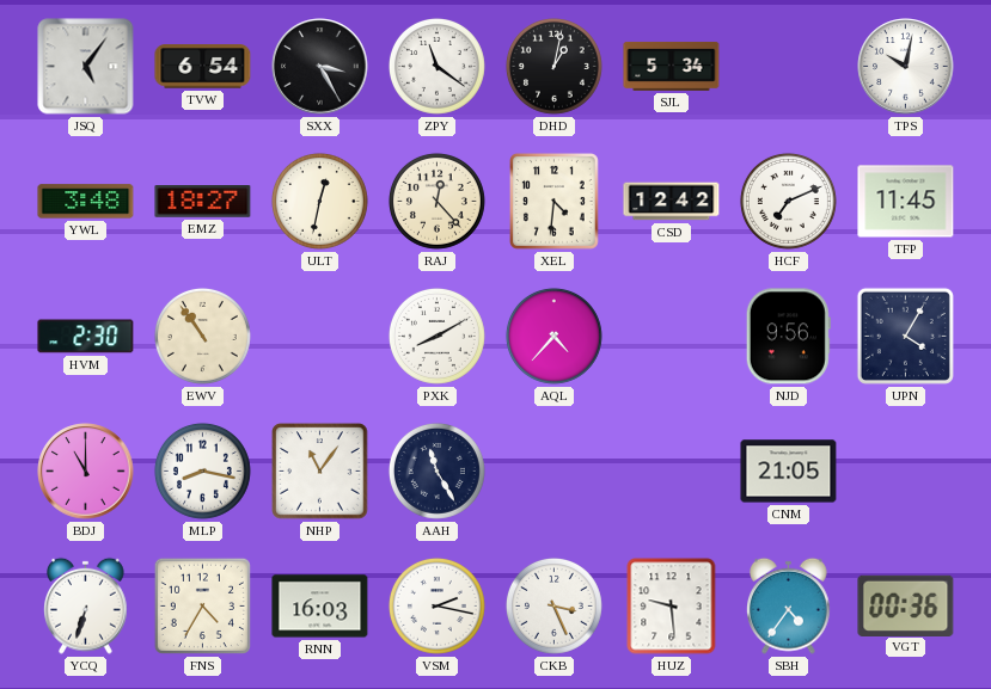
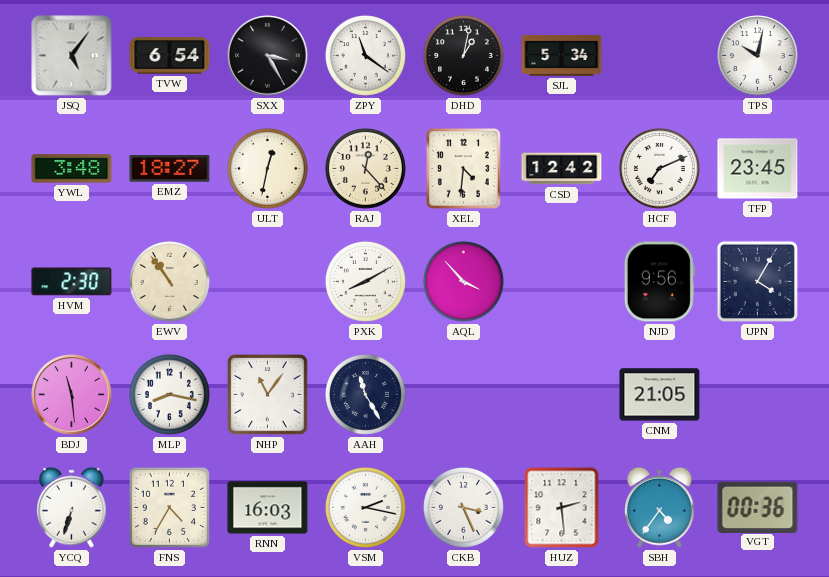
TFP: 11:45 -> 23:45 (758, 169)
AQL: 4:37 -> 3:53 (463, 281)
BDJ: 11:00 -> 11:29 (72, 395)
HUZ: 9:29 -> 2:29 (562, 508)
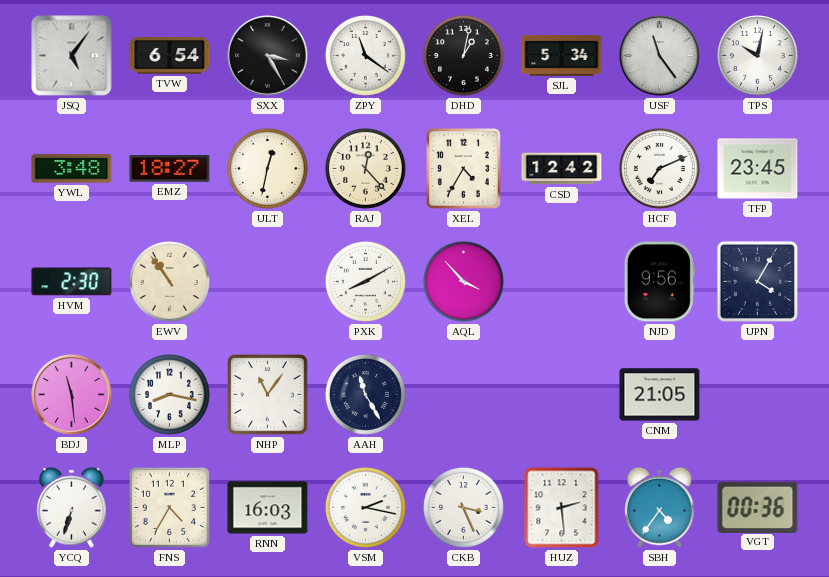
USF: none -> 11:24 (660, 56)
XEL: 4:31 -> 4:35 (463, 168)
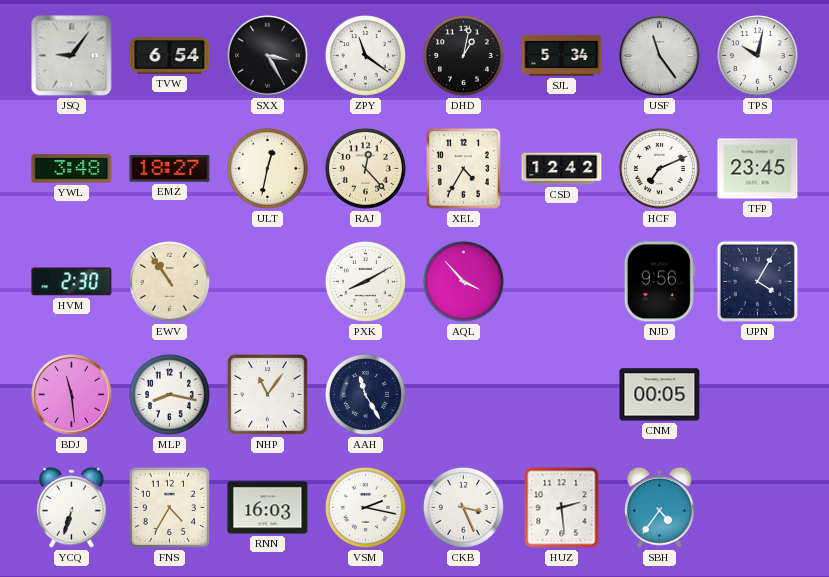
JSQ: 5:06 -> 9:06 (72, 56)
CNM: 21:05 -> 00:05 (660, 395)
VGT: 00:36 -> none (758, 507)
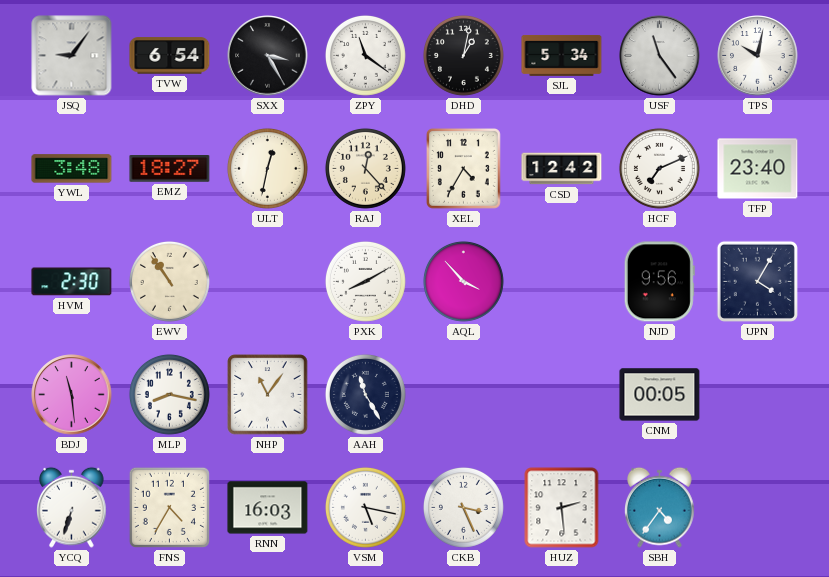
TFP: 23:45 -> 23:40 (758, 169)
VSM: 2:17 -> 5:17 (365, 507)
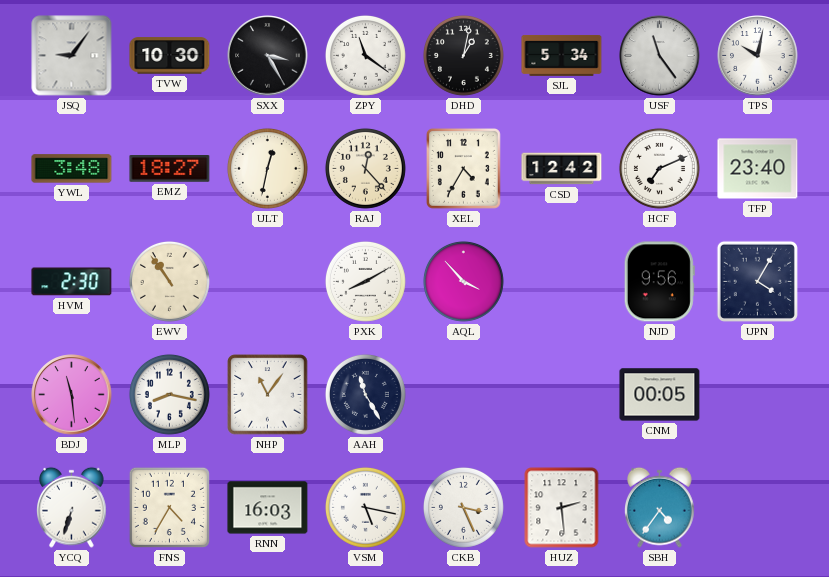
TVW: 6:54 -> 10:30 (170, 56)
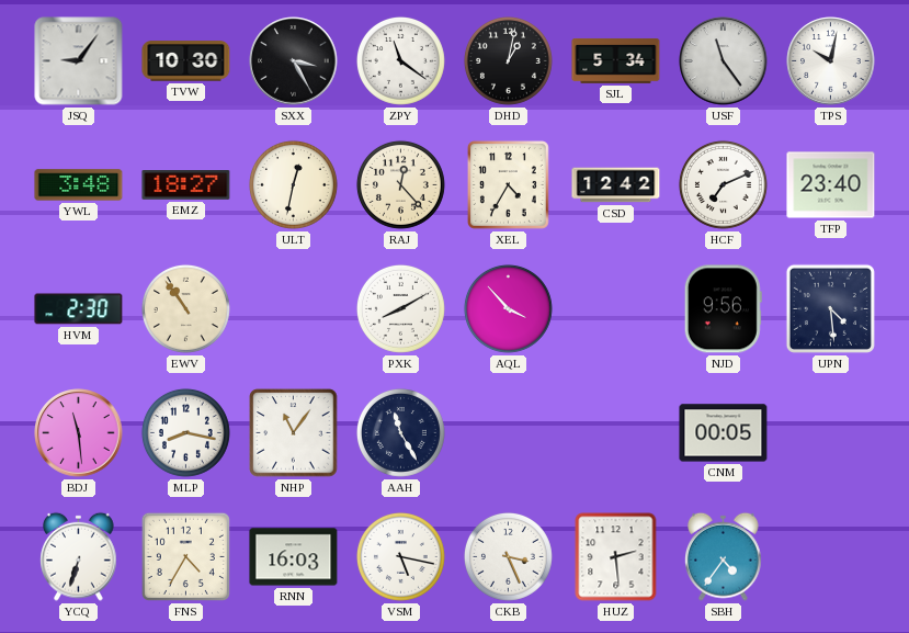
UPN: 4:05 -> 4:29 (830, 308)
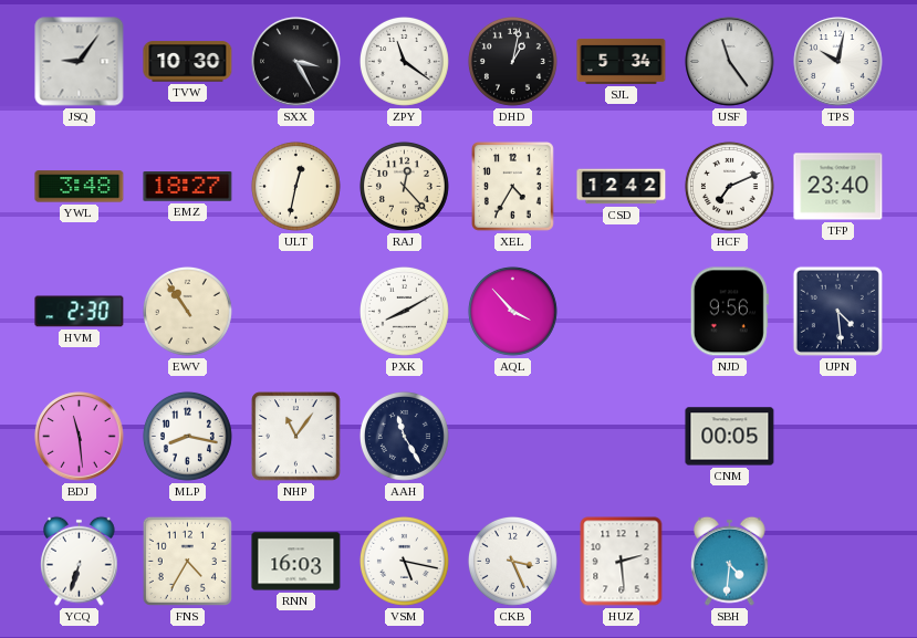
SBH: 4:36 -> 4:31 (730, 561)
